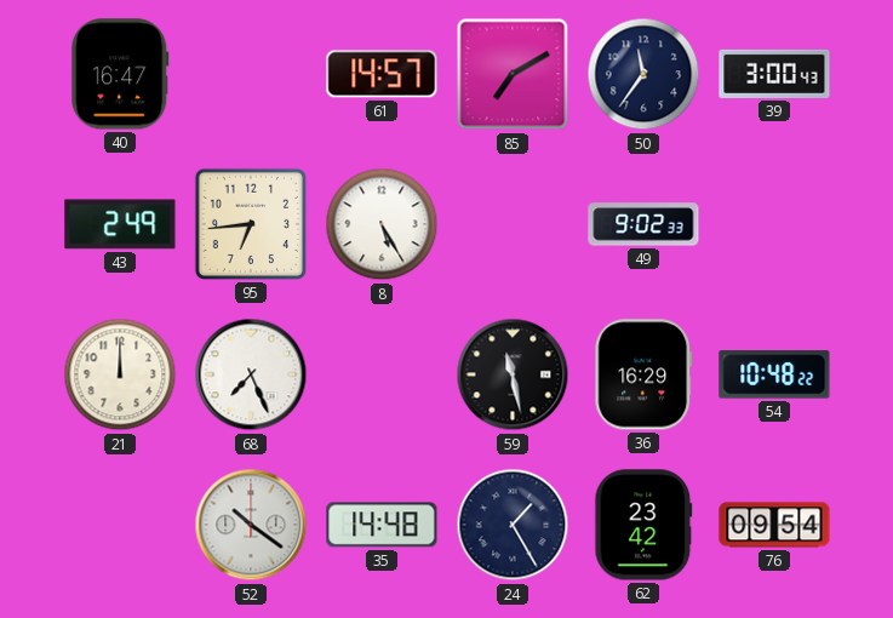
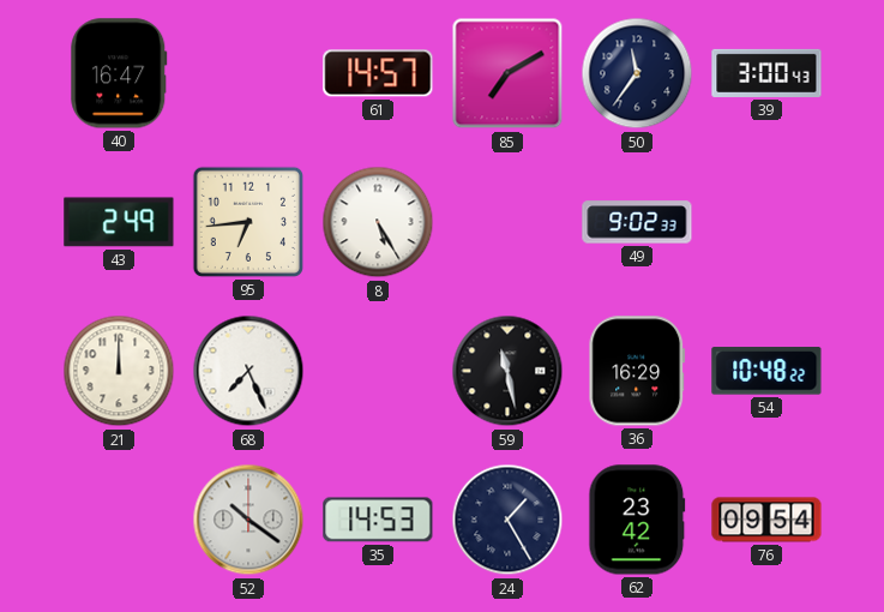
35: 14:48 -> 14:53 (378, 520)
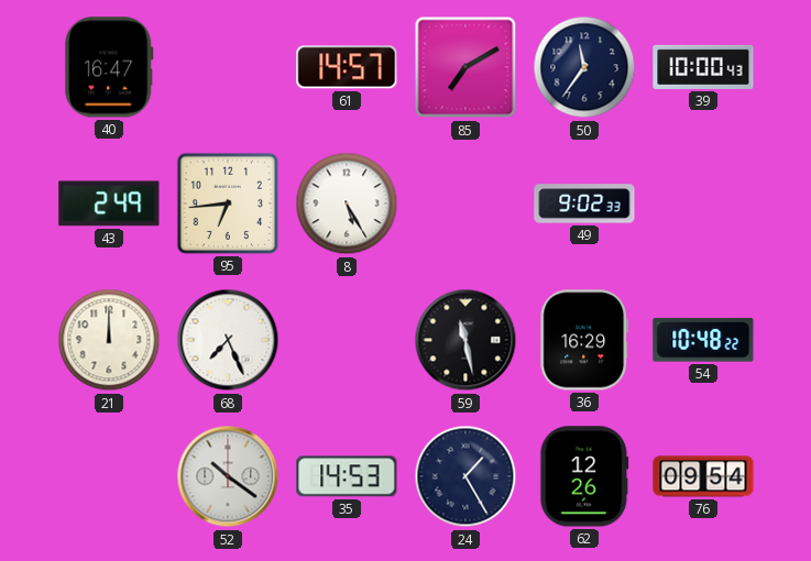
39: 3:00 -> 10:00 (703, 67)
62: 23:42 -> 12:26 (584, 476)
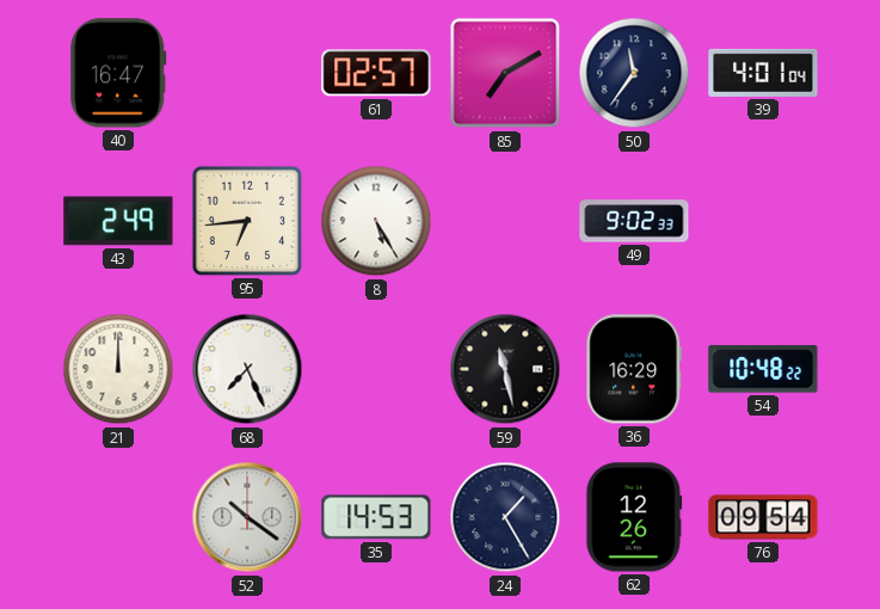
61: 14:57 -> 02:57 (376, 73)
39: 10:00 -> 4:01 (763, 73)
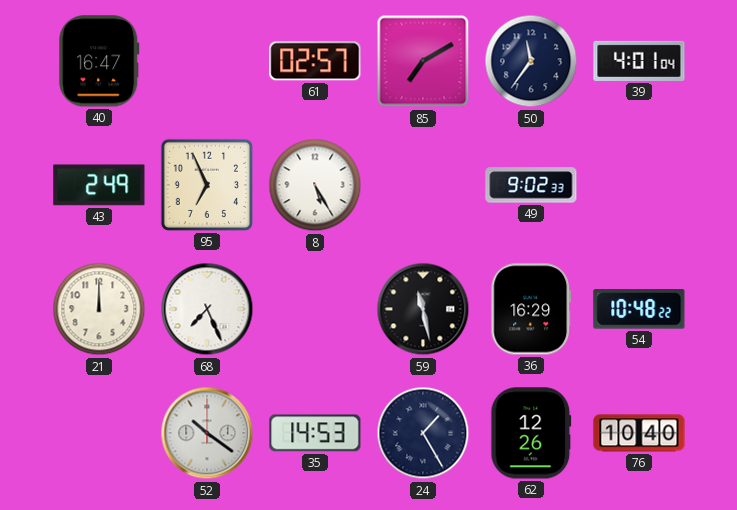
95: 6:44 -> 6:56 (207, 185)
76: 09:54 -> 10:40 (639, 433)
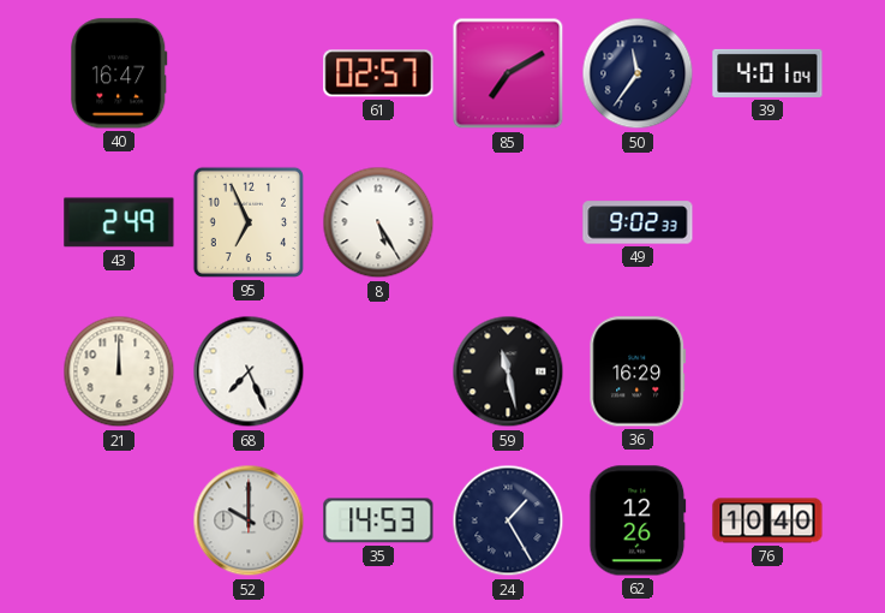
54: 10:48 -> none (639, 309)
52: 10:21 -> 10:00 (249, 520)
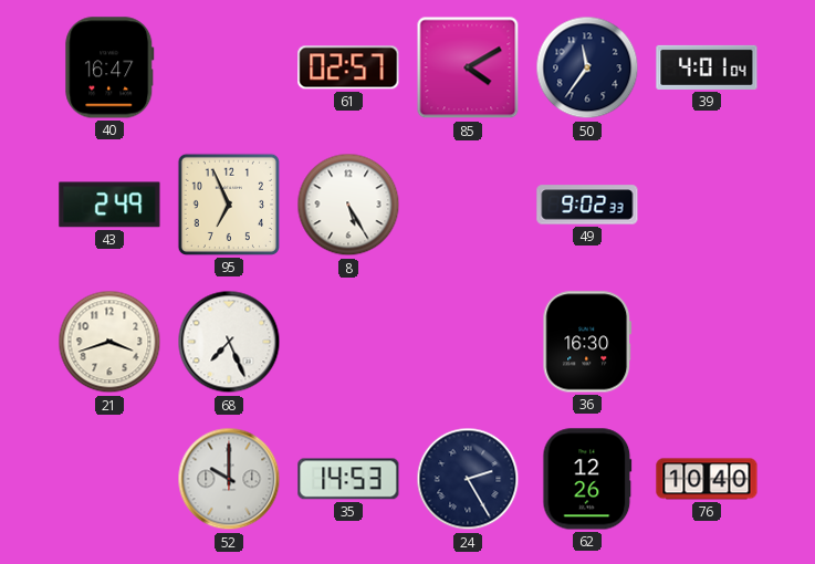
85: 7:10 -> 4:10 (468, 67)
21: 12:00 -> 3:42 (109, 342)
59: 11:28 -> none (508, 371)
36: 16:29 -> 16:30 (587, 342)
24: 1:25 -> 2:25 (468, 479)
